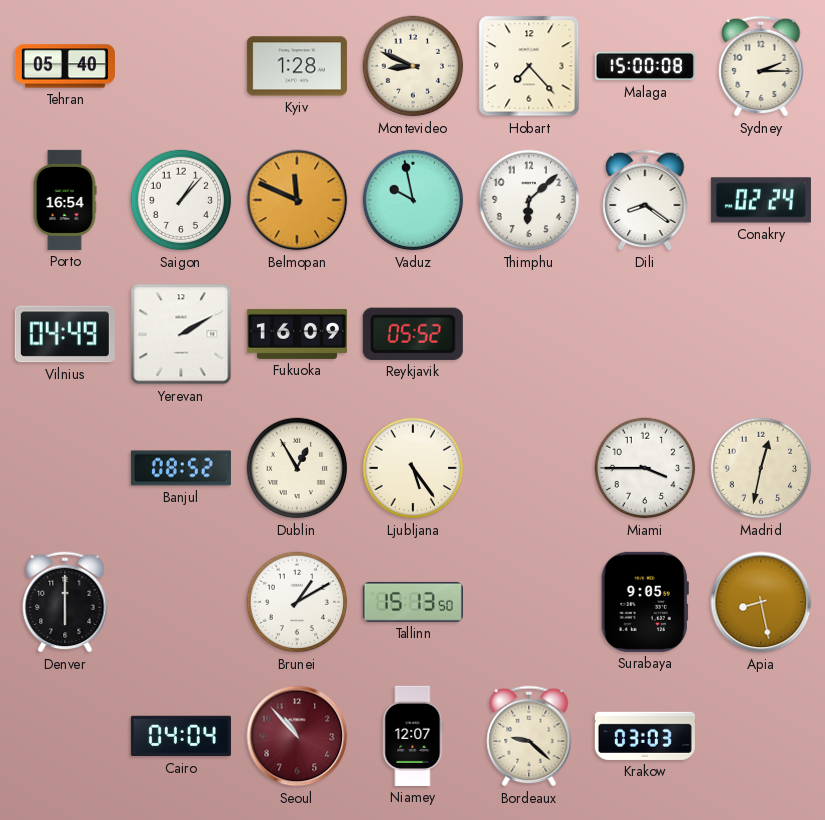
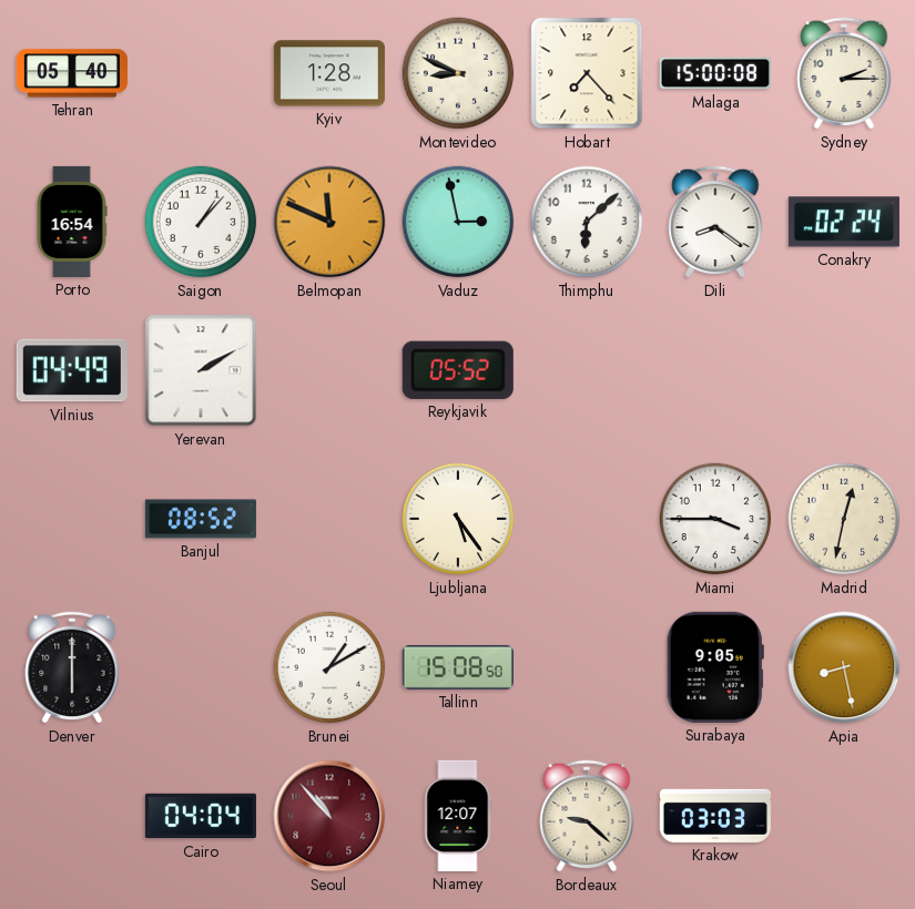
Vaduz: 9:58 -> 2:58 (458, 222)
Fukuoka: 16:09 -> none (297, 334)
Dublin: 12:55 -> none (297, 468)
Tallinn: 15:13 -> 15:08 (458, 667)
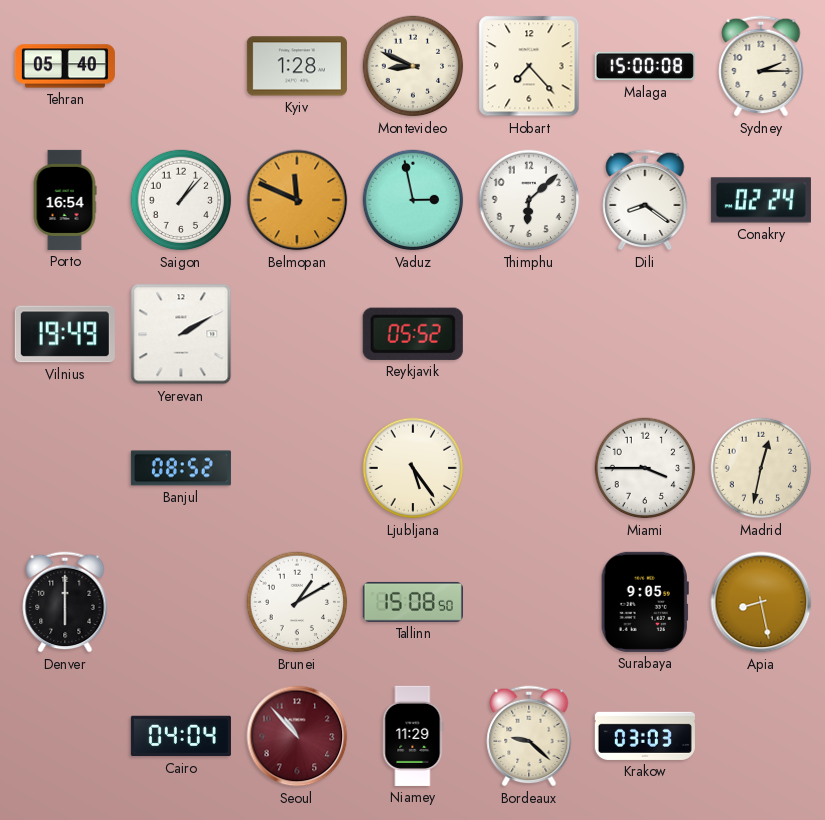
Vilnius: 04:49 -> 19:49 (65, 334)
Niamey: 12:07 -> 11:29 (413, 736)
